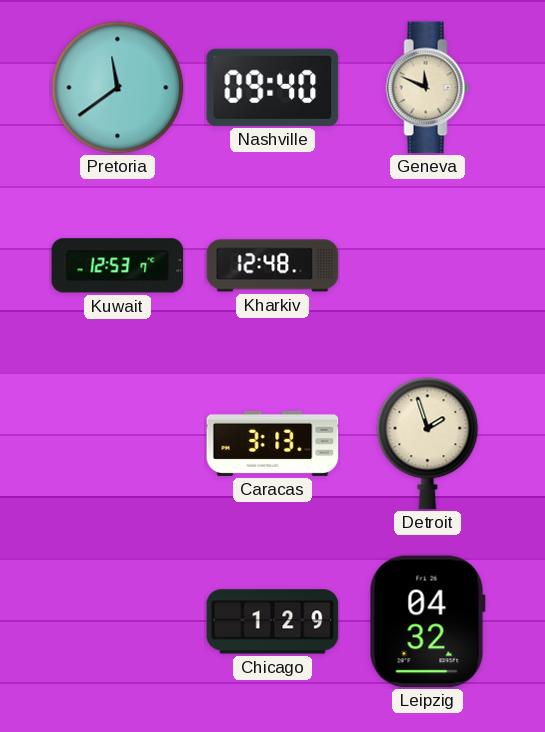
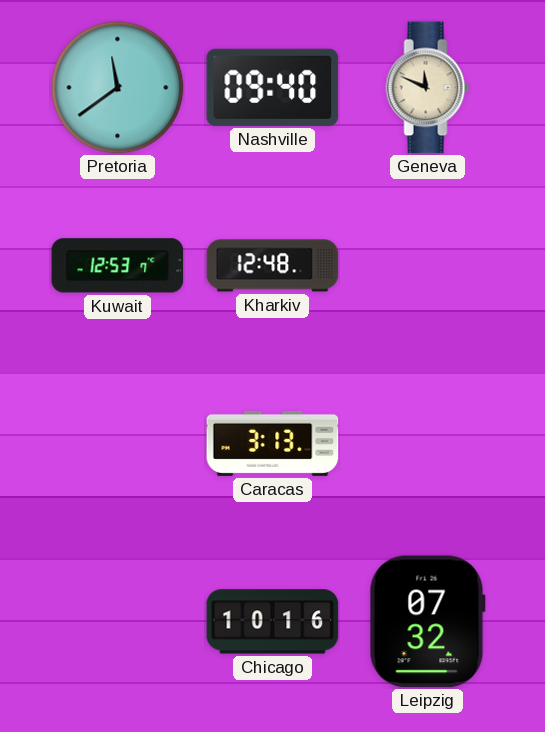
Detroit: 1:57 -> none (428, 444)
Chicago: 1:29 -> 10:16 (273, 622)
Leipzig: 04:32 -> 07:32 (427, 622)
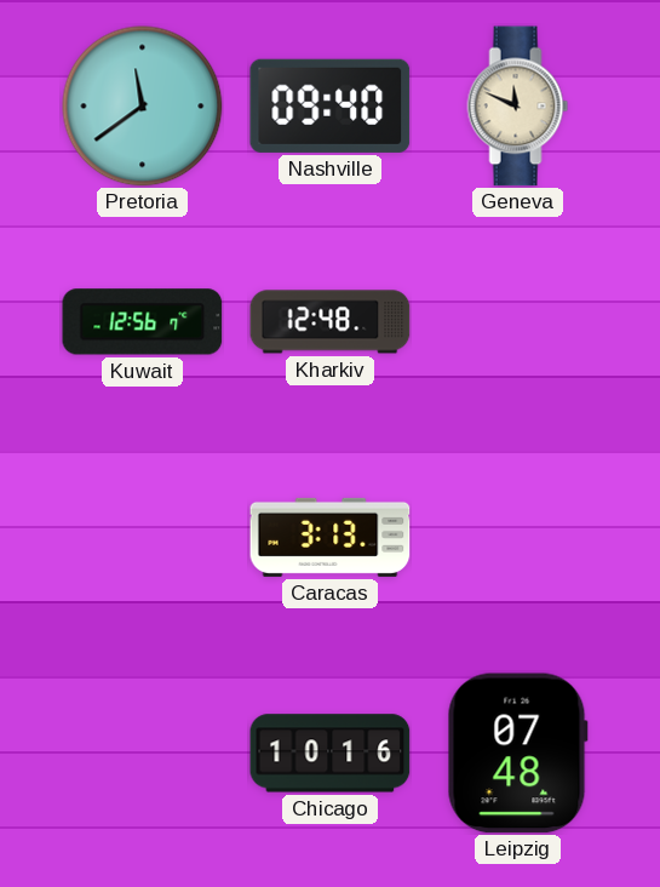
Kuwait: 12:53 -> 12:56 (143, 322)
Leipzig: 07:32 -> 07:48 (517, 754)
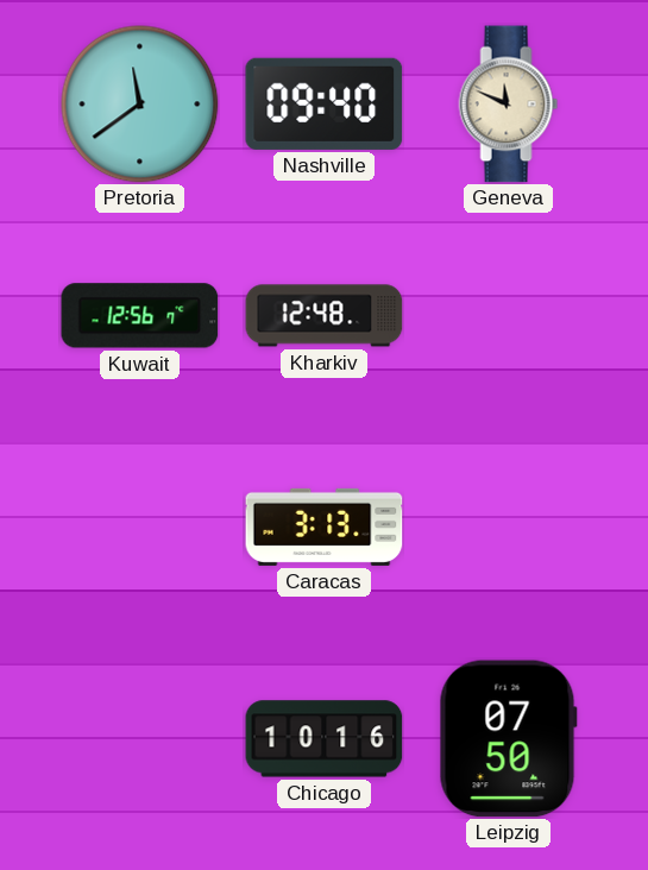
Leipzig: 07:48 -> 07:50 (508, 739)
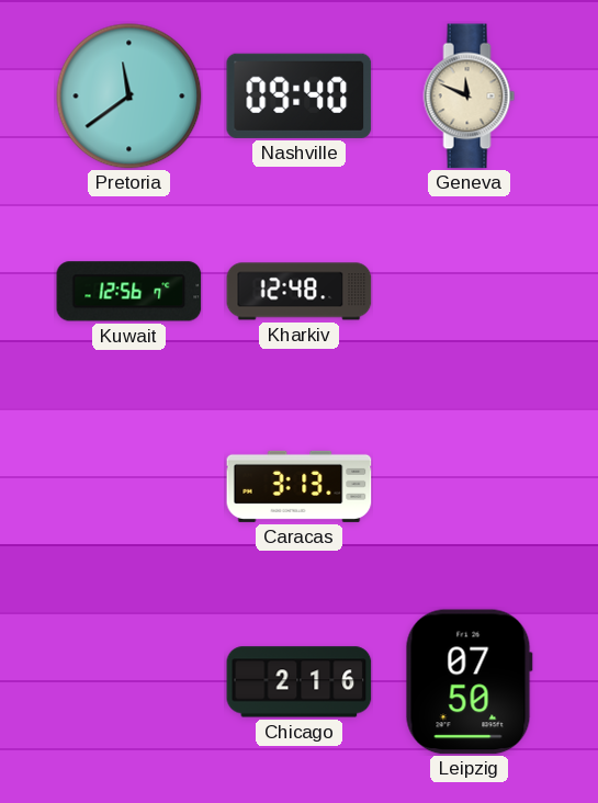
Chicago: 10:16 -> 2:16 (300, 682)
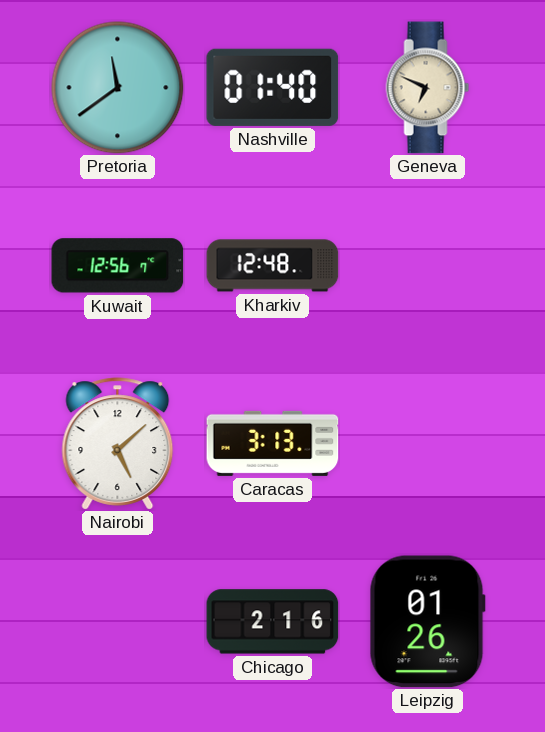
Nashville: 09:40 -> 01:40 (273, 87)
Geneva: 11:49 -> 6:49 (428, 88)
Nairobi: none -> 5:08 (118, 444)
Leipzig: 07:50 -> 01:26 (427, 622)
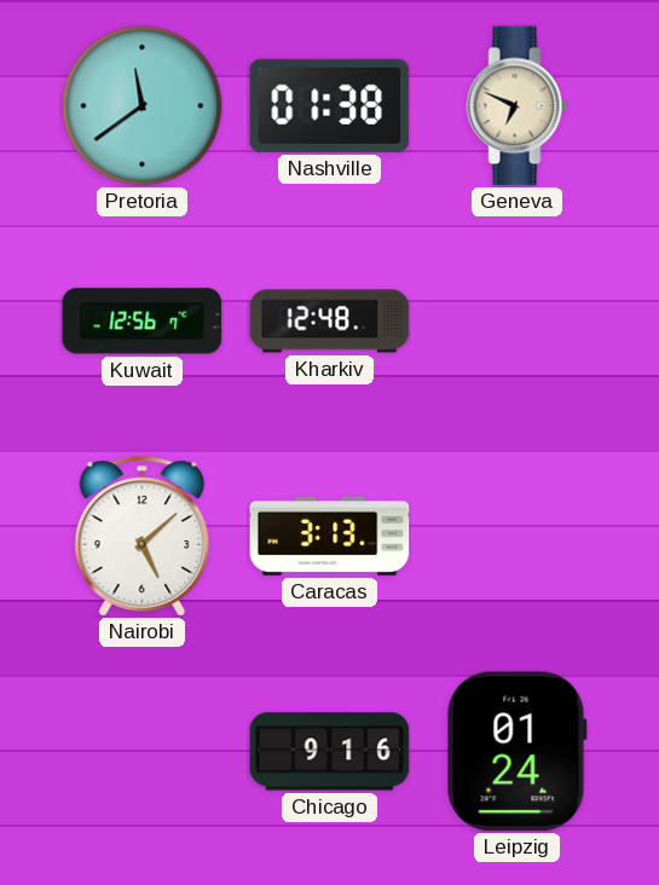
Nashville: 01:40 -> 01:38 (330, 105)
Chicago: 2:16 -> 9:16 (330, 752)
Leipzig: 01:26 -> 01:24 (516, 752)
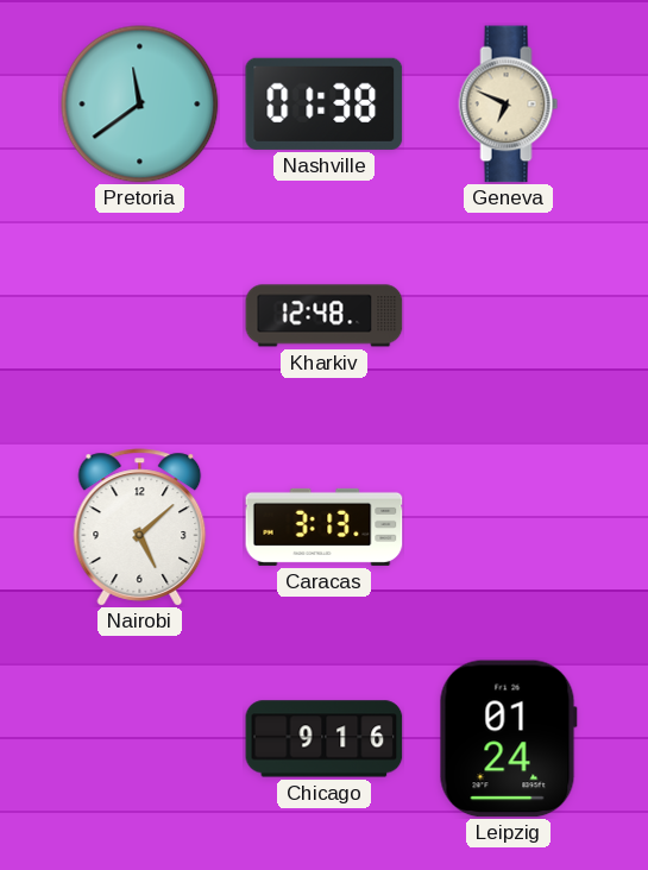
Kuwait: 12:56 -> none (143, 322)
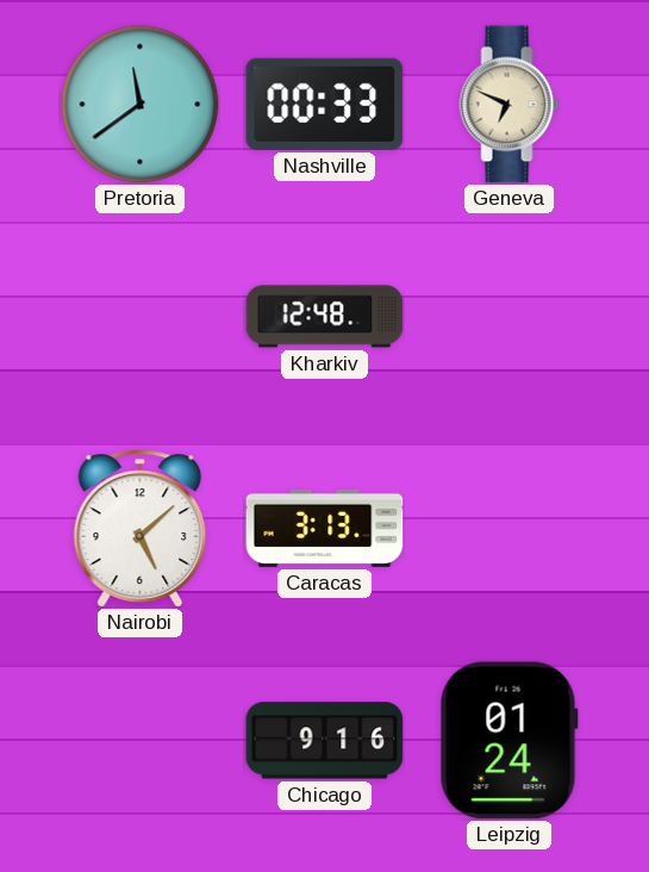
Nashville: 01:38 -> 00:33 (325, 104)
